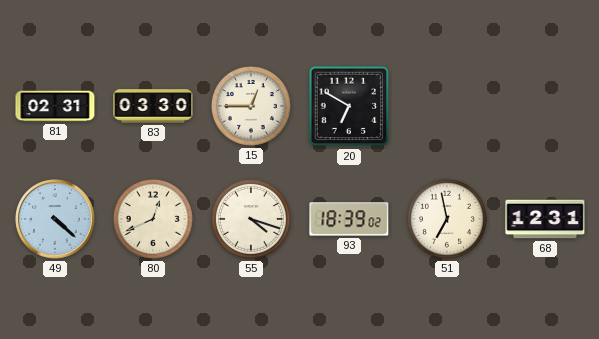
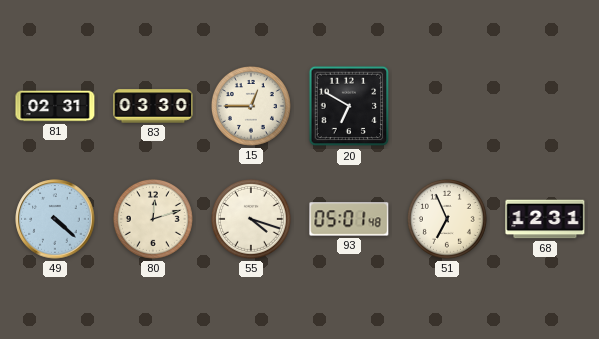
80: 12:41 -> 12:12 (153, 219)
93: 18:39 -> 05:01 (349, 219)
51: 6:58 -> 6:56 (447, 219)
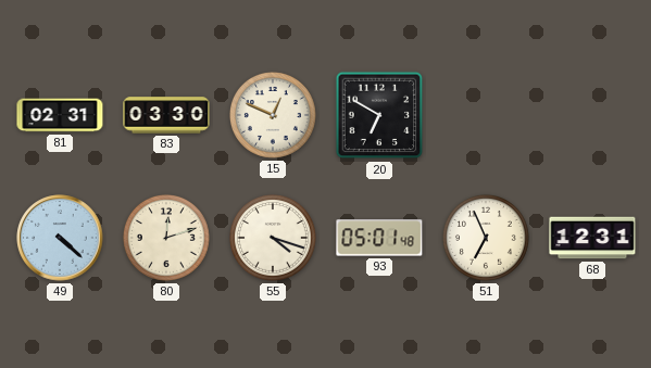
15: 12:45 -> 12:49 (273, 115)
